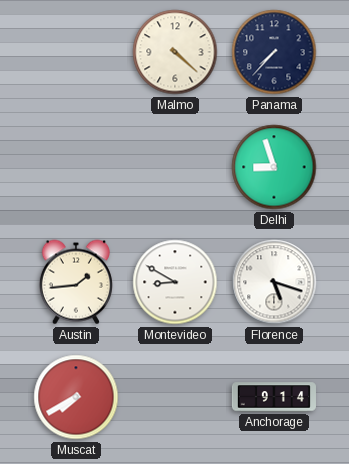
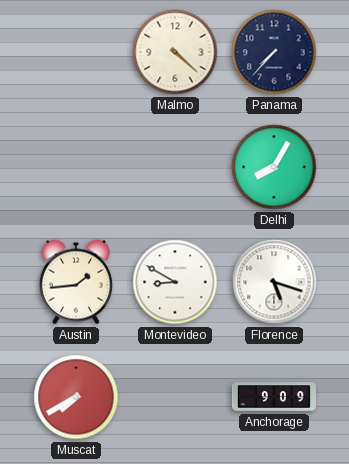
Delhi: 8:57 -> 8:05 (274, 167)
Anchorage: 9:14 -> 9:09 (274, 397)
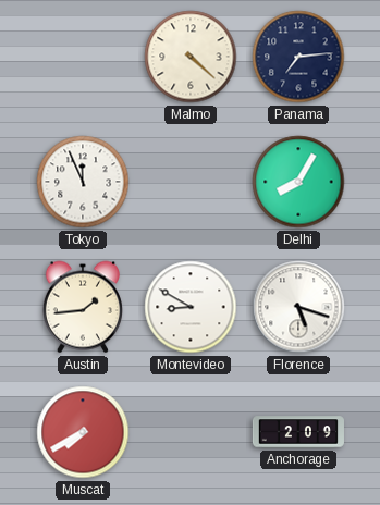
Panama: 7:37 -> 7:14 (298, 57)
Tokyo: none -> 11:56 (83, 182)
Anchorage: 9:09 -> 2:09 (298, 432)
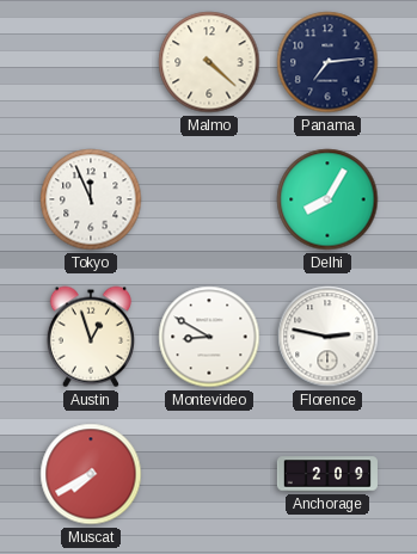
Austin: 1:44 -> 12:57 (91, 337)
Florence: 5:18 -> 2:47 (327, 337)
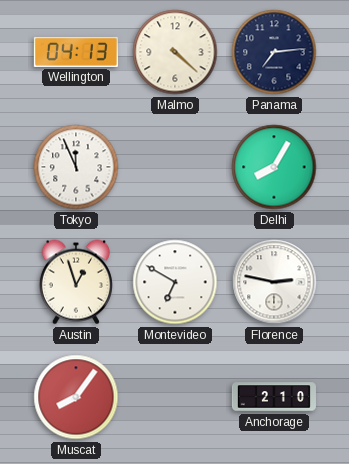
Wellington: none -> 04:13 (76, 52)
Montevideo: 8:50 -> 6:50 (175, 282)
Muscat: 7:40 -> 8:06 (76, 397)
Anchorage: 2:09 -> 2:10 (274, 397)
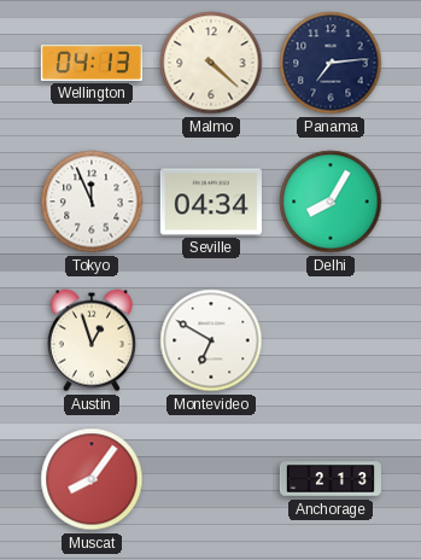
Seville: none -> 04:34 (211, 202)
Florence: 2:47 -> none (274, 282)
Anchorage: 2:10 -> 2:13 (331, 479)
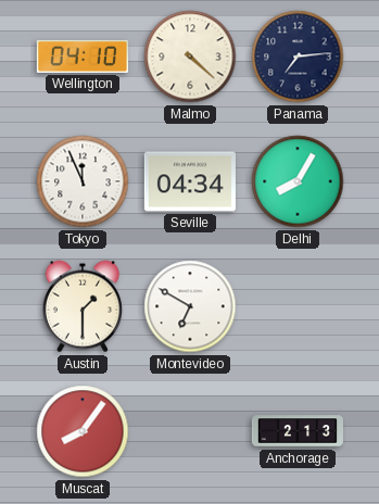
Wellington: 04:13 -> 04:10 (83, 56)
Austin: 12:57 -> 1:30 (83, 306)
